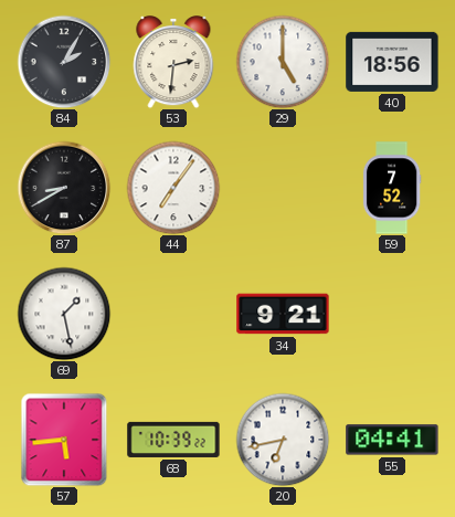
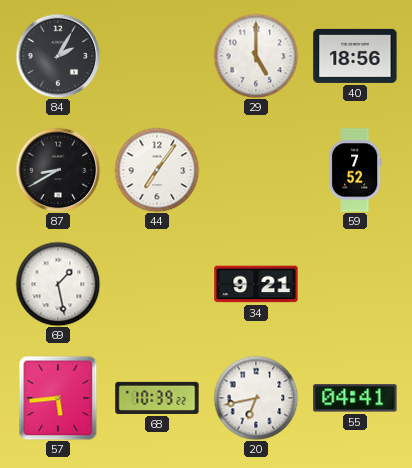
53: 2:31 -> none (173, 63)
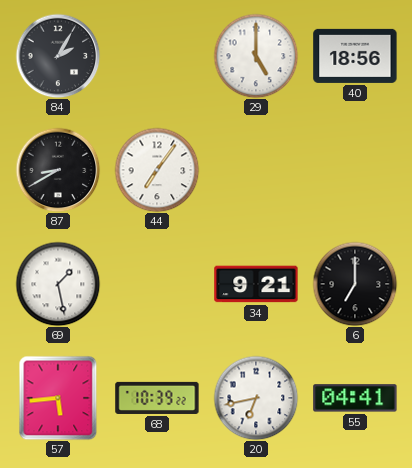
59: 7:52 -> none (355, 170)
6: none -> 7:00 (355, 284)
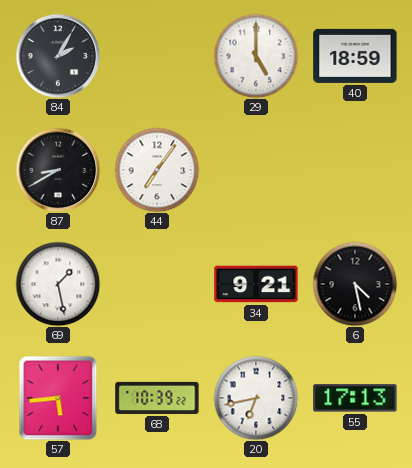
40: 18:56 -> 18:59 (355, 56)
6: 7:00 -> 4:28 (355, 284)
55: 04:41 -> 17:13 (355, 398)
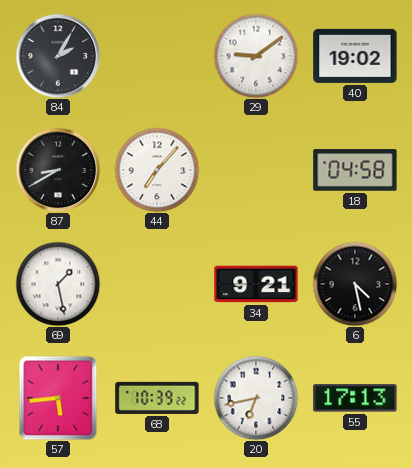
29: 5:00 -> 9:09 (256, 56)
40: 18:59 -> 19:02 (355, 56)
44: 7:06 -> 7:07 (157, 170)
18: none -> 04:58 (355, 170)
